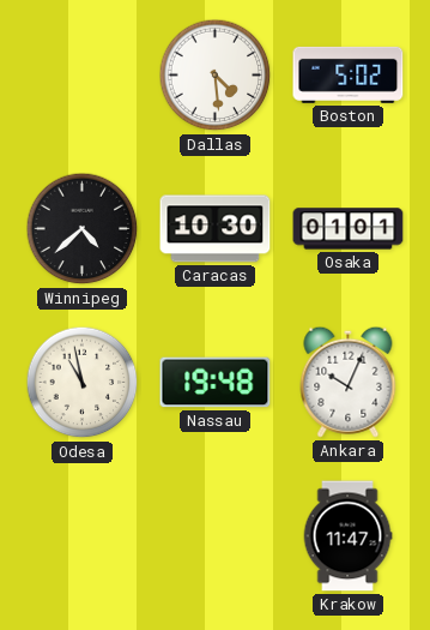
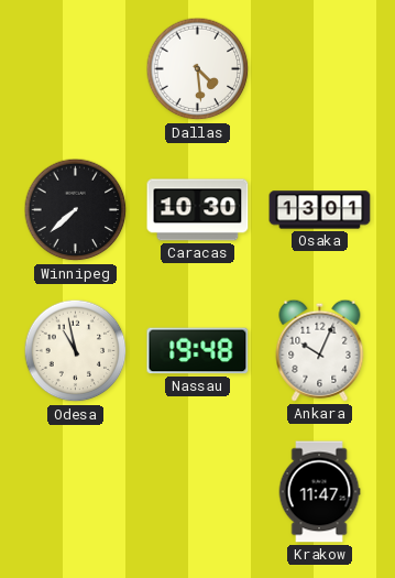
Boston: 5:02 -> none (349, 74)
Winnipeg: 4:38 -> 7:38 (76, 210)
Osaka: 01:01 -> 13:01 (320, 210)
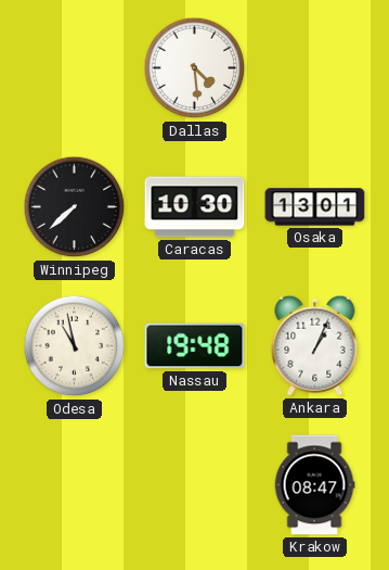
Ankara: 10:04 -> 1:04 (315, 345)
Krakow: 11:47 -> 08:47 (314, 485)
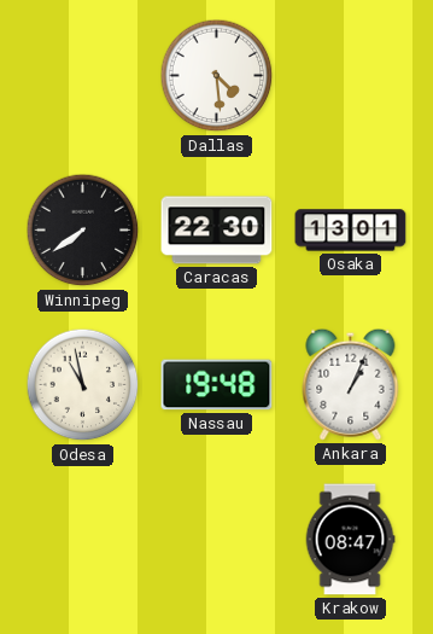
Winnipeg: 7:38 -> 7:39 (83, 231)
Caracas: 10:30 -> 22:30 (217, 231)
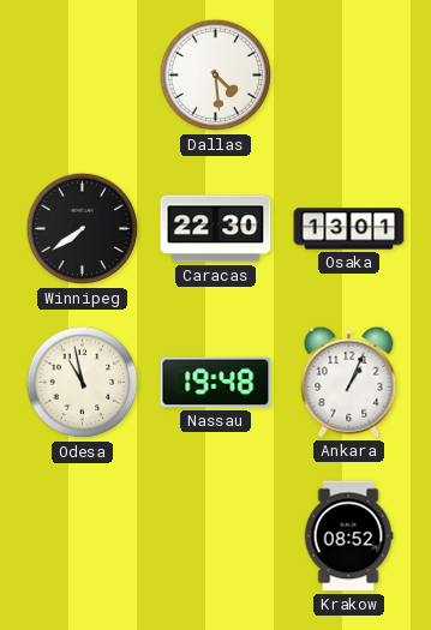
Krakow: 08:47 -> 08:52 (348, 536)
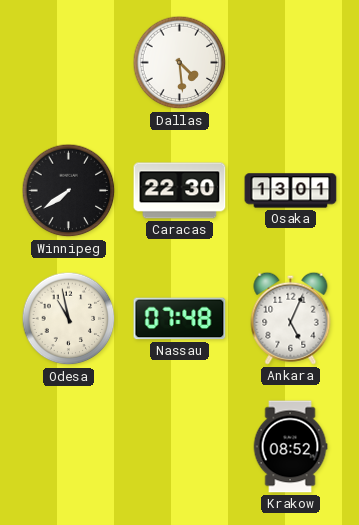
Nassau: 19:48 -> 07:48 (180, 319)
Ankara: 1:04 -> 5:04 (291, 318)
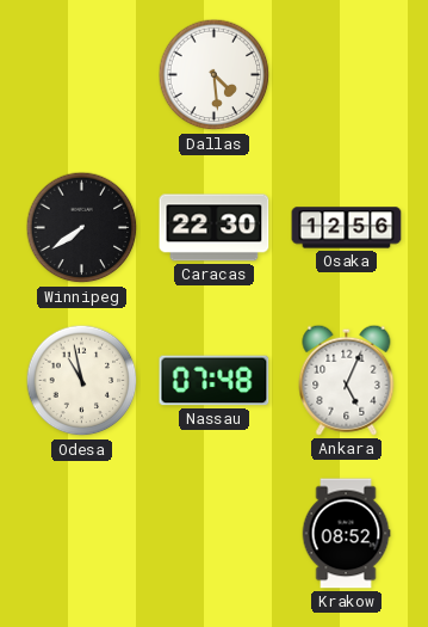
Osaka: 13:01 -> 12:56 (347, 228)
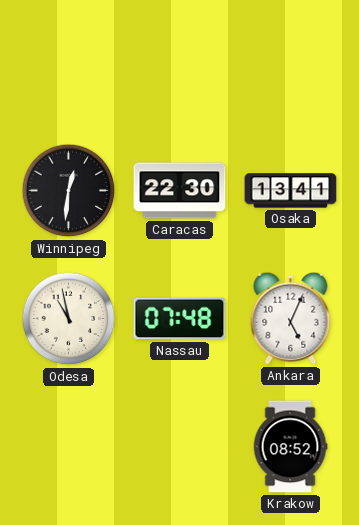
Dallas: 4:29 -> none (215, 75)
Winnipeg: 7:39 -> 12:31 (69, 191)
Osaka: 12:56 -> 13:41 (291, 191)
